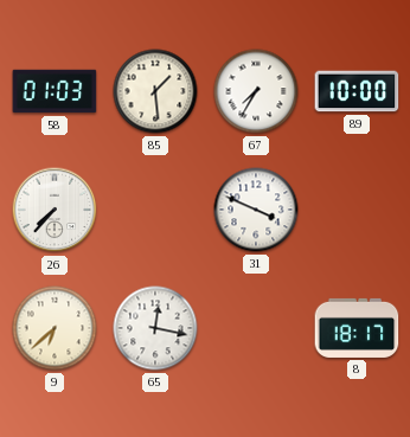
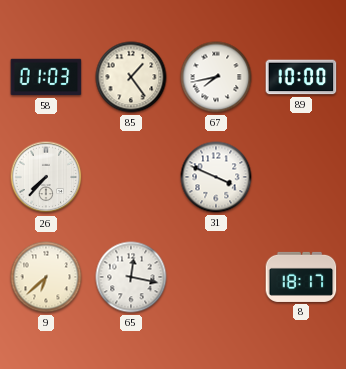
85: 1:29 -> 1:24 (131, 77)
67: 7:35 -> 7:43 (216, 77)
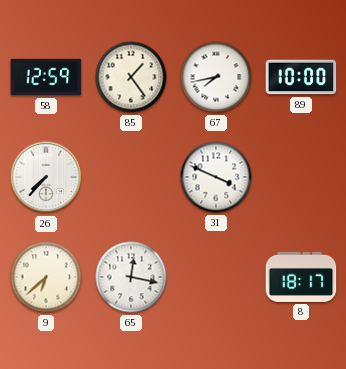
58: 01:03 -> 12:59 (46, 77)
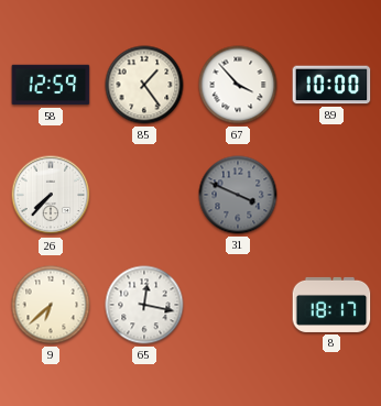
67: 7:43 -> 3:53 (238, 85)
31 dial: white -> grey (238, 195)
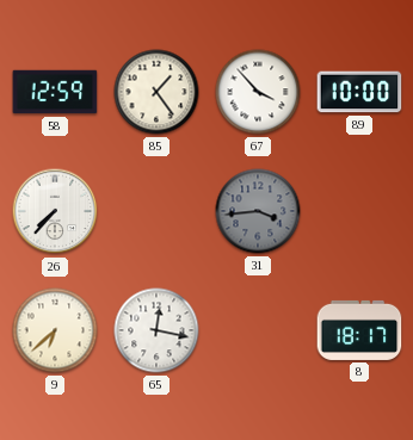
31: 3:49 -> 3:44 (258, 211)
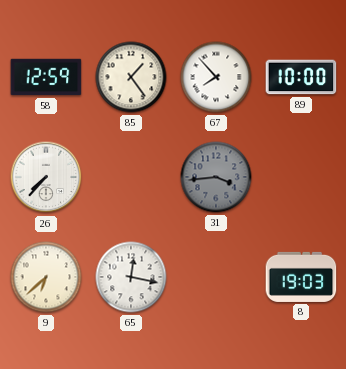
67: 3:53 -> 7:53 (216, 77)
8: 18:17 -> 19:03 (301, 277)
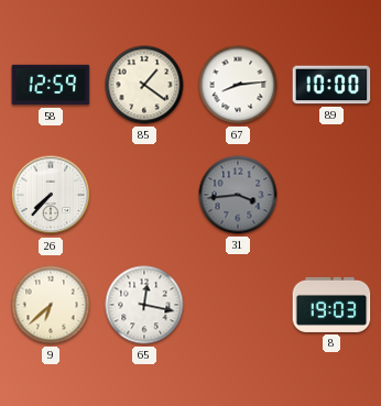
85: 1:24 -> 1:21 (144, 85)
67: 7:53 -> 8:14 (238, 85)
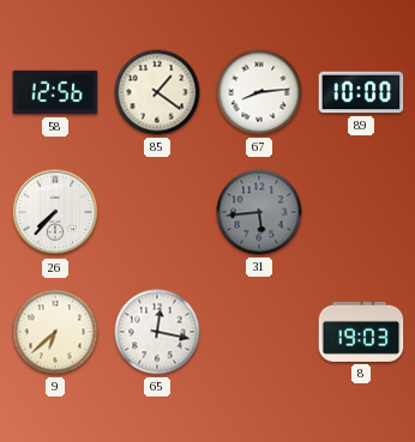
58: 12:59 -> 12:56 (55, 92)
31: 3:44 -> 5:44 (259, 212)
